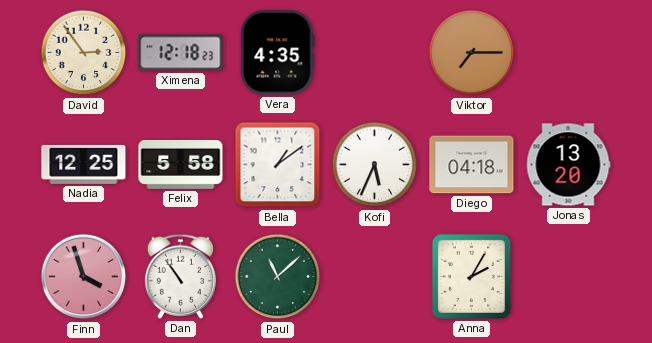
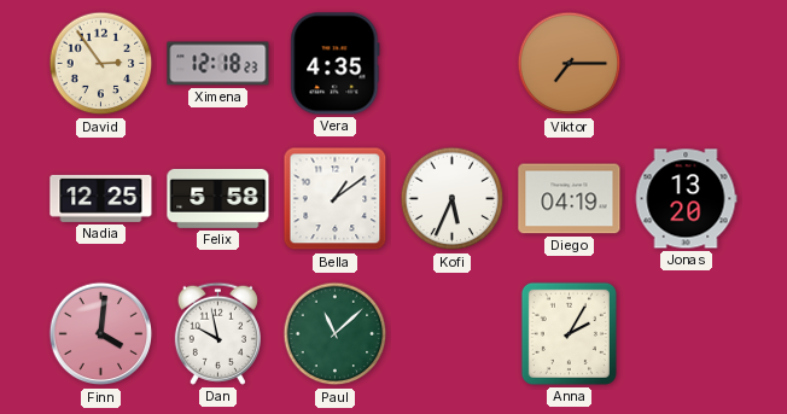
Diego: 04:18 -> 04:19 (570, 199)
Finn: 3:57 -> 4:01 (101, 334)
Dan: 10:54 -> 9:58 (217, 333)
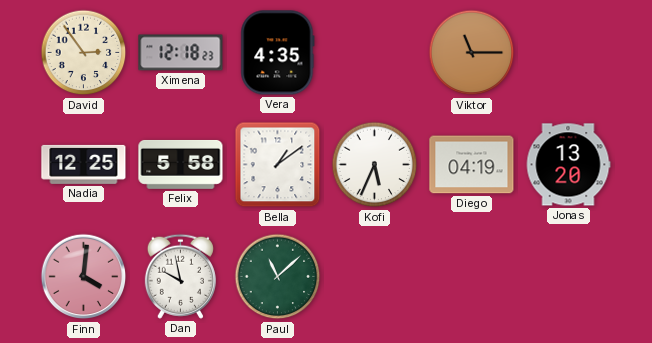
Viktor: 7:15 -> 11:15 (472, 53)
Anna: 2:05 -> none (569, 333)
